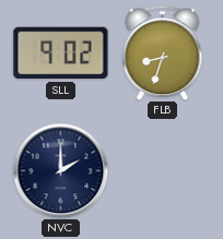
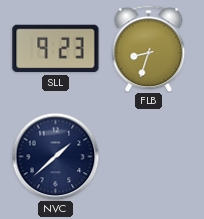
SLL: 9:02 -> 9:23 (56, 49)
NVC: 2:00 -> 1:38 (55, 156)
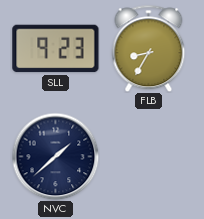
FLB: 8:33 -> 8:35 (149, 48)
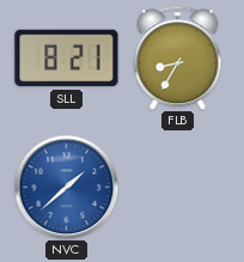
SLL: 9:23 -> 8:21 (67, 59)
NVC dial: navy -> blue (66, 187)
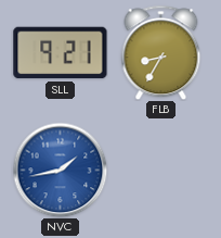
SLL: 8:21 -> 9:21 (61, 53)
NVC: 1:38 -> 1:43 (60, 170)
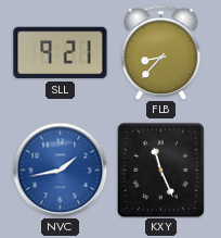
FLB: 8:35 -> 8:37 (161, 52)
KXY: none -> 11:26 (160, 170)
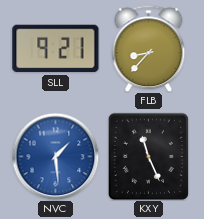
NVC: 1:43 -> 1:29 (55, 156)
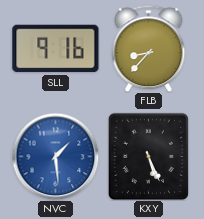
SLL: 9:21 -> 9:16 (56, 49)
KXY: 11:26 -> 5:26 (148, 156)
